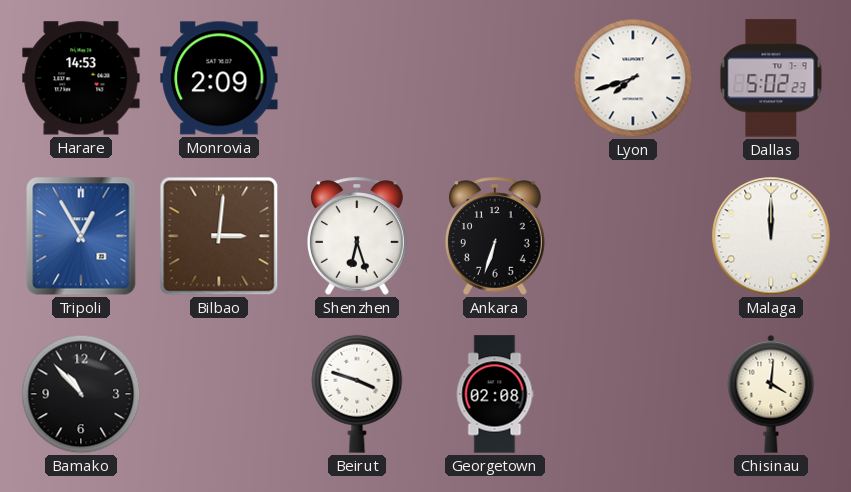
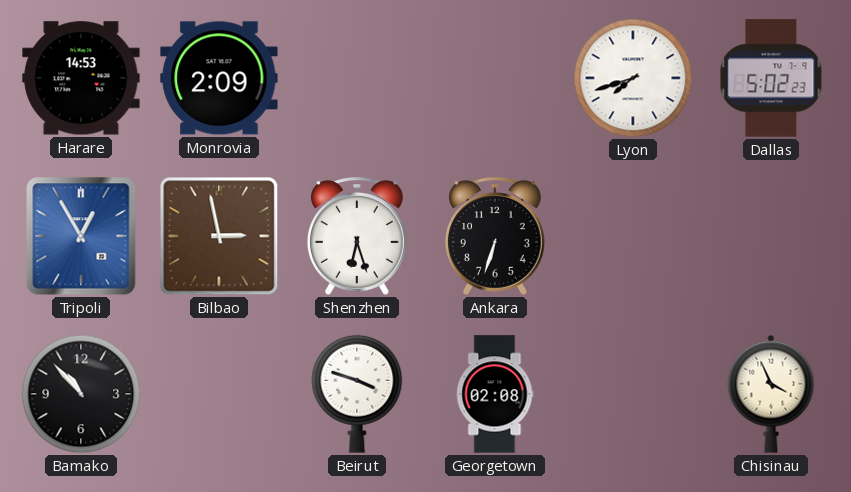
Bilbao: 3:01 -> 2:58 (219, 236)
Malaga: 12:00 -> none (771, 236)
Chisinau: 4:01 -> 3:56 (771, 394)
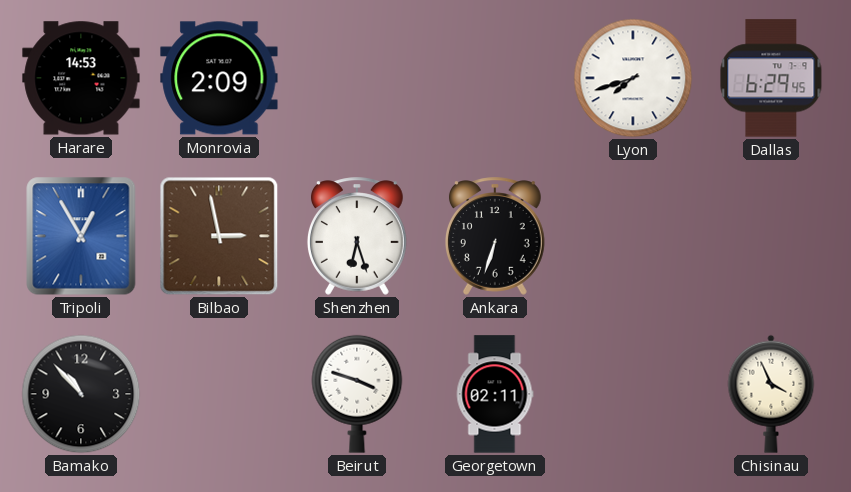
Dallas: 5:02 -> 6:29 (771, 78)
Georgetown: 02:08 -> 02:11 (495, 394)
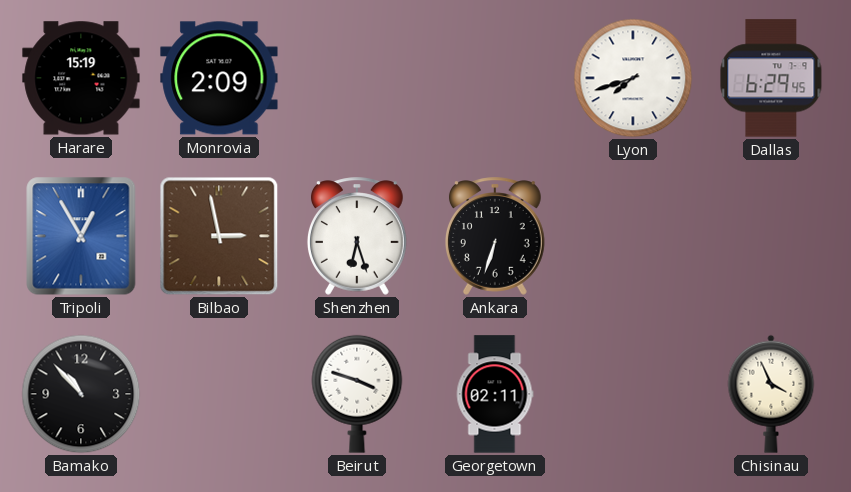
Harare: 14:53 -> 15:19 (81, 78)
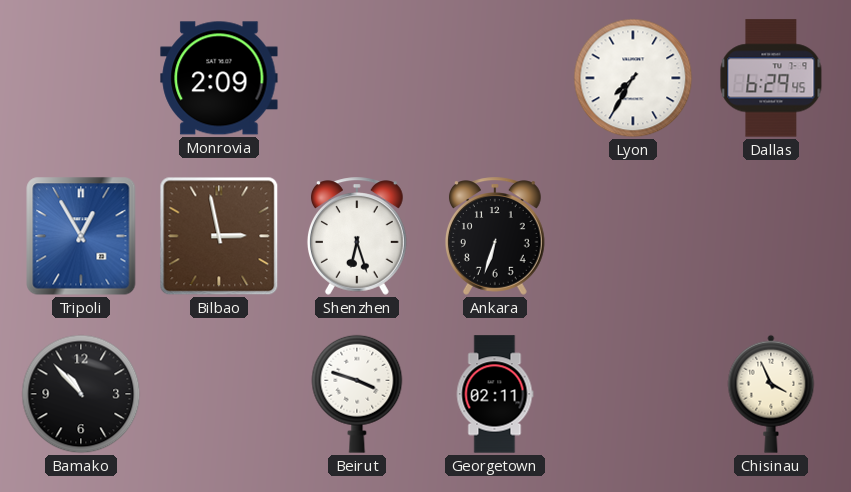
Harare: 15:19 -> none (81, 78)
Lyon: 7:42 -> 7:35 (633, 78)
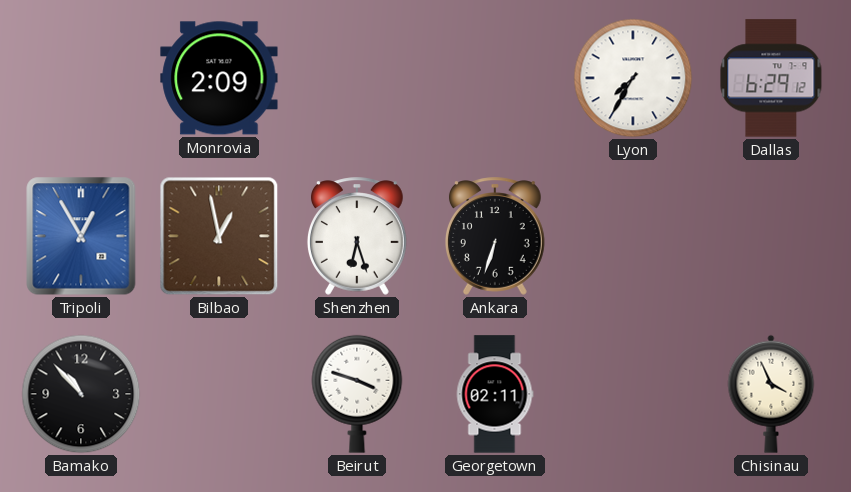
Dallas: 6:29:45 -> 6:29:12 (771, 78)
Bilbao: 2:58 -> 12:58 (219, 236)
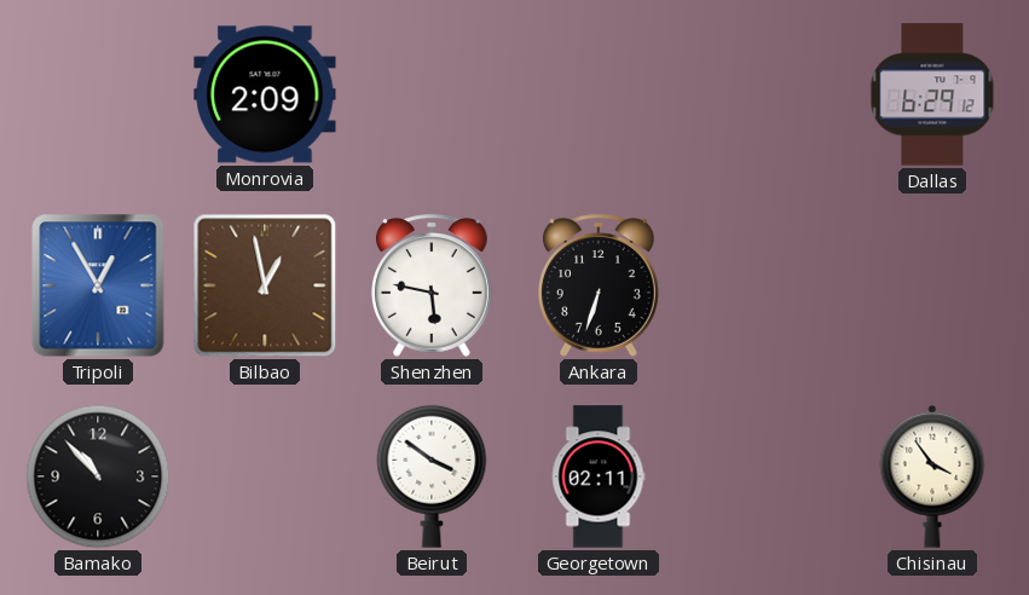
Lyon: 7:35 -> none (633, 78)
Shenzhen: 6:27 -> 5:47 (432, 285)
Beirut: 3:48 -> 3:51 (432, 476)
Chisinau: 3:56 -> 3:54 (932, 476)
